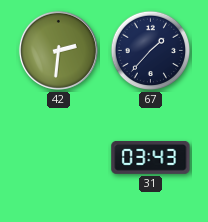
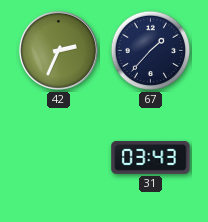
42: 2:31 -> 2:34 (58, 50)
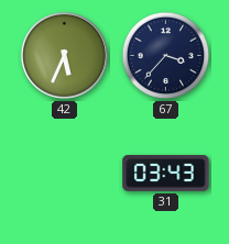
42: 2:34 -> 5:34 (64, 55)
67: 1:37 -> 3:37 (166, 56)
